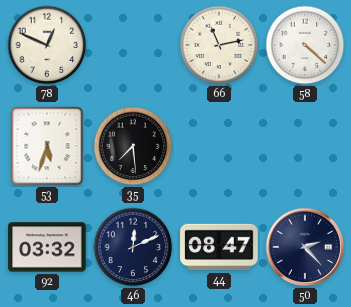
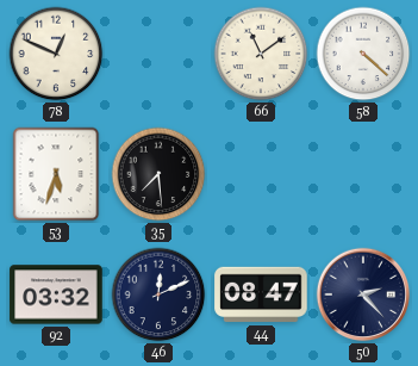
66: 11:13 -> 11:09 (261, 54)
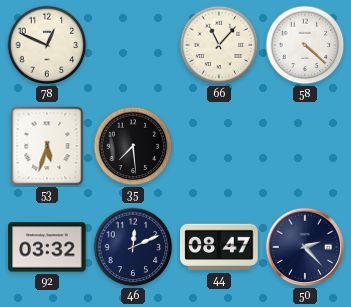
66: 11:09 -> 11:07 (219, 45)
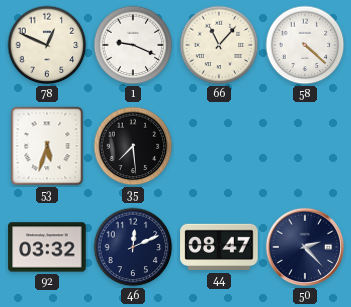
1: none -> 9:19 (133, 45)
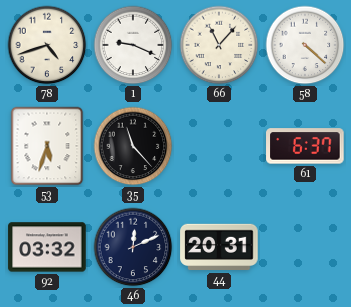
78: 12:49 -> 4:42 (47, 45)
35: 7:29 -> 11:23 (133, 146)
61: none -> 6:37 (305, 146)
44: 08:47 -> 20:31 (219, 247)
50: 2:23 -> none (305, 247)
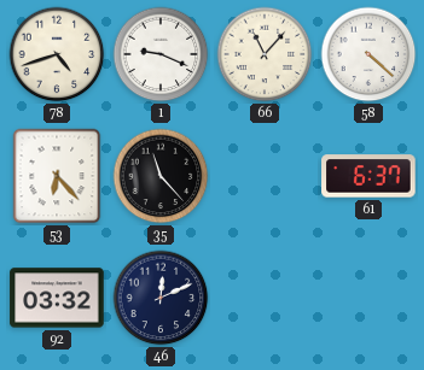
53: 5:33 -> 6:23 (57, 176)
44: 20:31 -> none (219, 247)
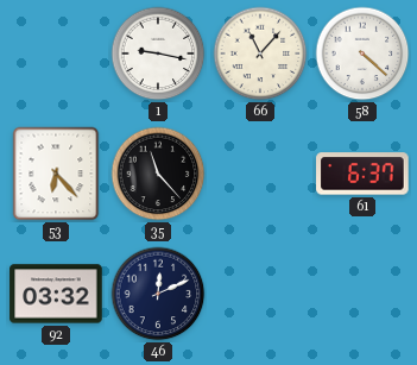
78: 4:42 -> none (57, 54)
1: 9:19 -> 9:17 (158, 54)
